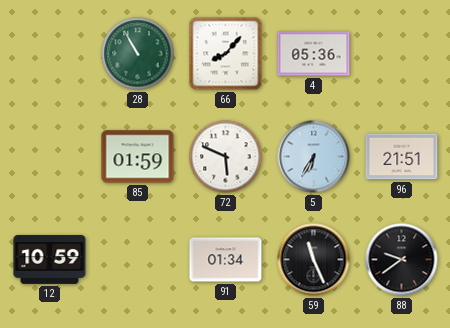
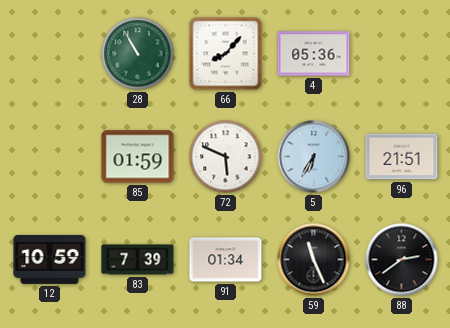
83: none -> 7:39 (138, 260)
88: 9:39 -> 2:39 (402, 260)
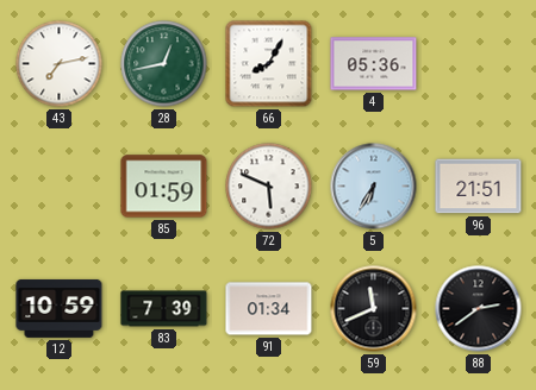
43: none -> 7:13 (60, 64)
28: 10:55 -> 12:43 (164, 64)
66: 8:07 -> 8:05 (269, 64)
59: 11:26 -> 11:41 (374, 309)
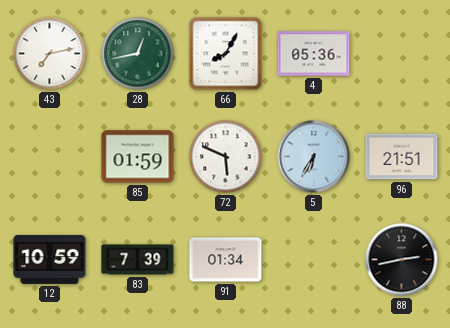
59: 11:41 -> none (374, 309)
88: 2:39 -> 2:43 (402, 260)
